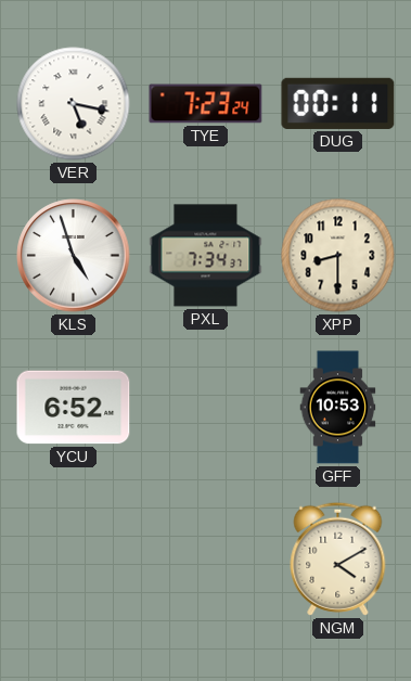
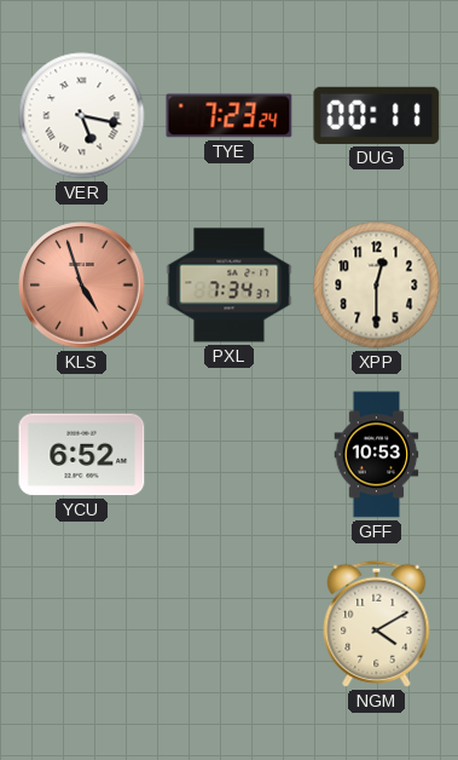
KLS dial: white -> salmon (82, 286)
XPP: 8:30 -> 12:30 (377, 286)
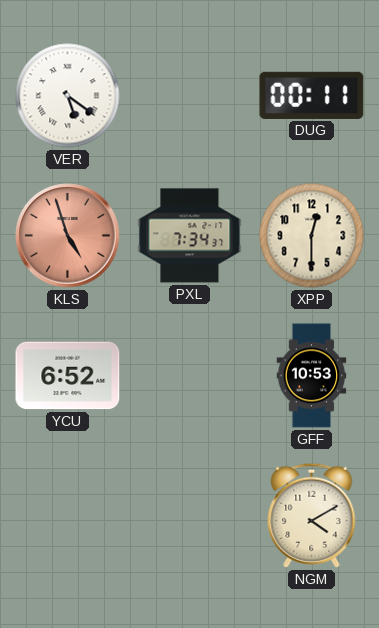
VER: 5:17 -> 5:21 (68, 96)
TYE: 7:23 -> none (230, 116)
